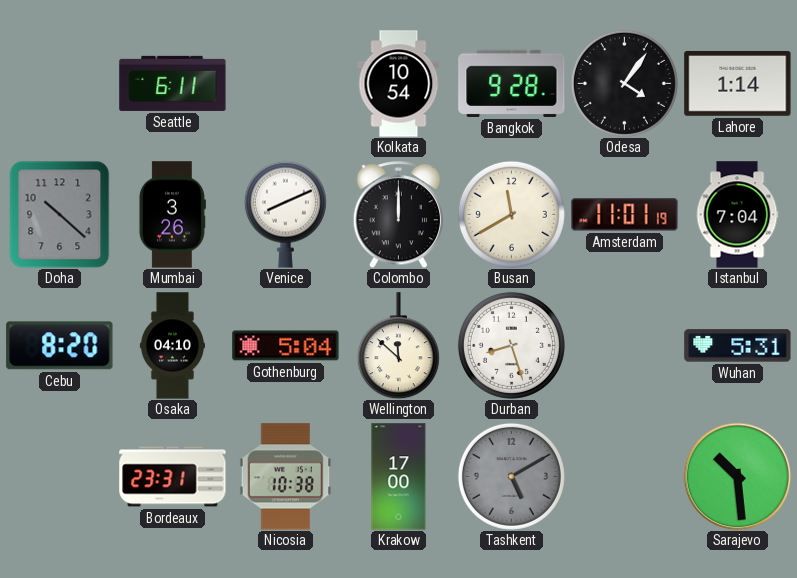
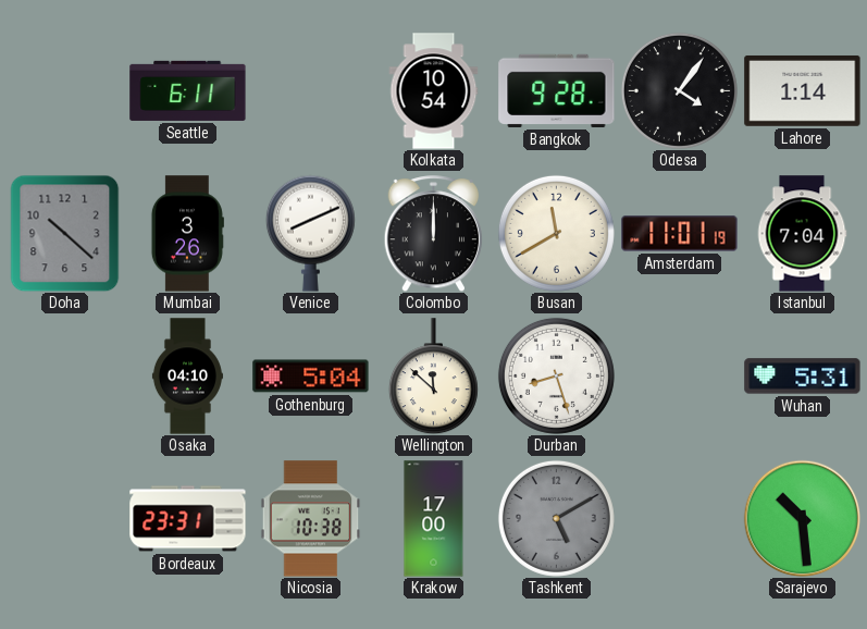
Cebu: 8:20 -> none (60, 346)
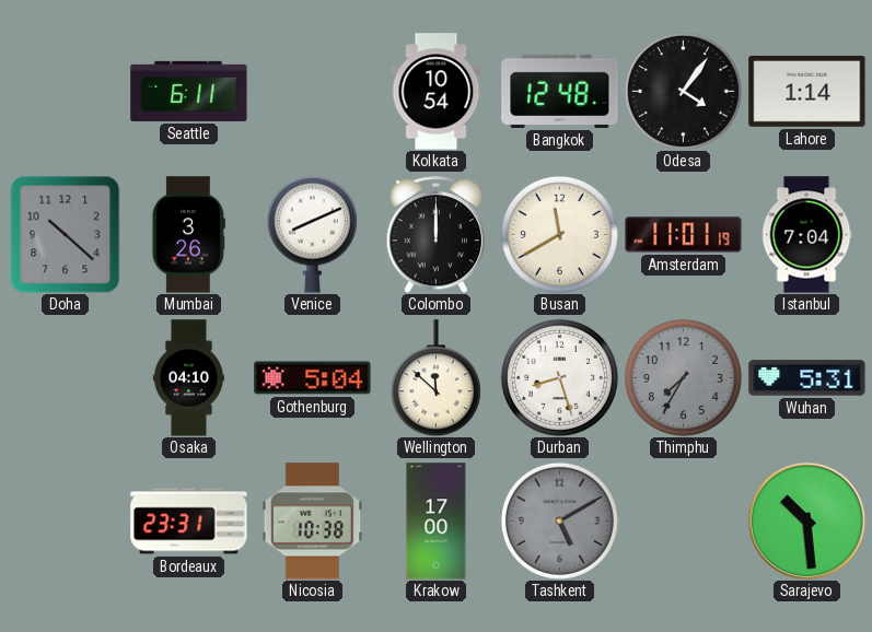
Bangkok: 9:28 -> 12:48 (560, 91)
Thimphu: none -> 7:35 (683, 377)
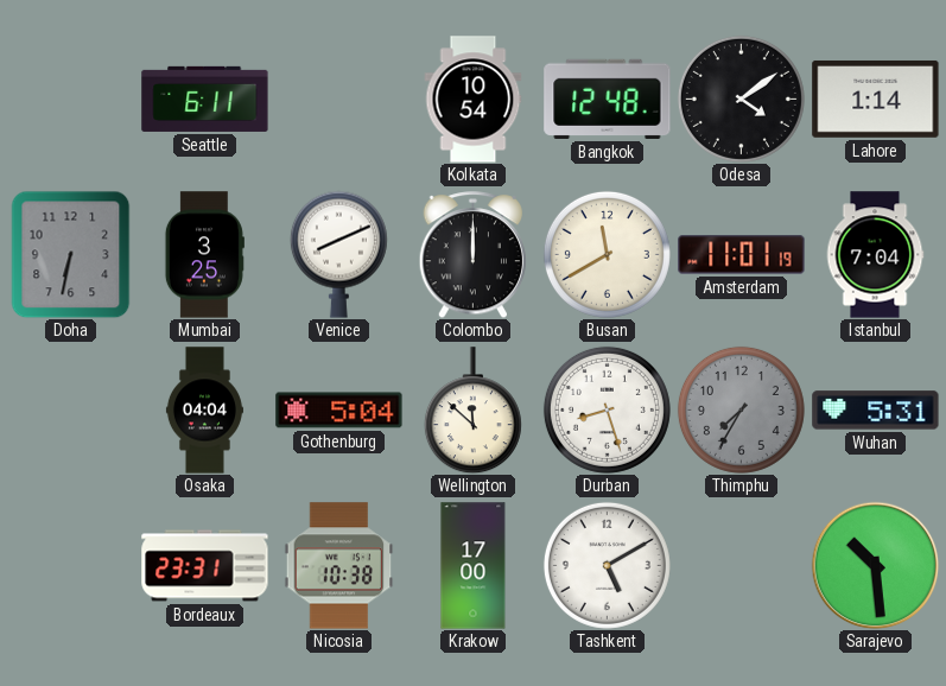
Odesa: 4:06 -> 4:09 (741, 99)
Doha: 10:22 -> 6:32 (71, 254)
Mumbai: 3:26 -> 3:25 (204, 255)
Osaka: 04:10 -> 04:04 (204, 411)
Tashkent dial: grey -> white (607, 565)
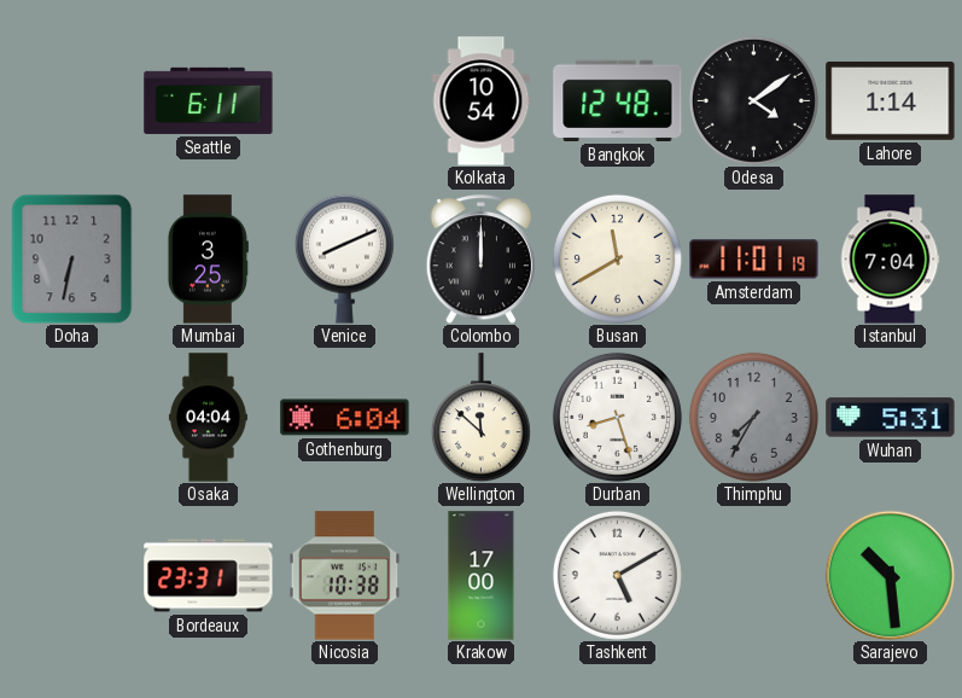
Gothenburg: 5:04 -> 6:04 (345, 418)
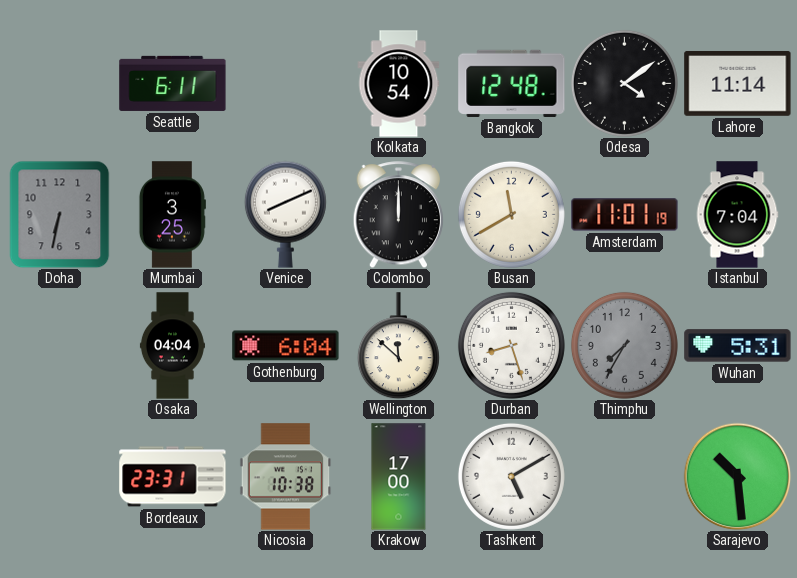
Lahore: 1:14 -> 11:14 (738, 83)
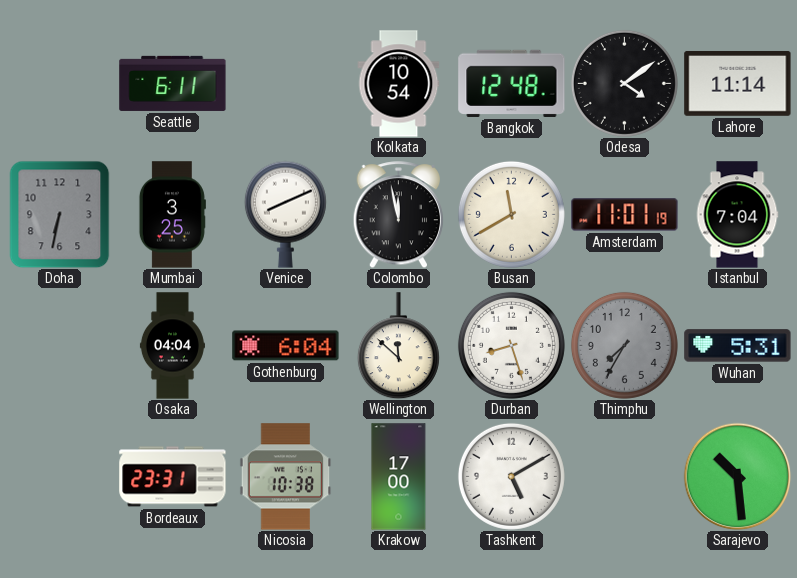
Colombo: 12:00 -> 11:58 (399, 215)
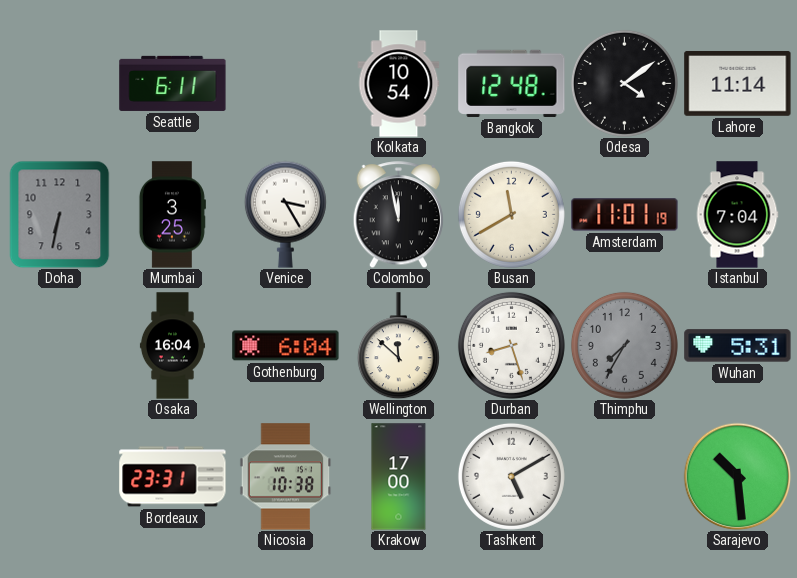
Venice: 8:11 -> 3:25 (285, 214)
Osaka: 04:04 -> 16:04 (172, 346)
